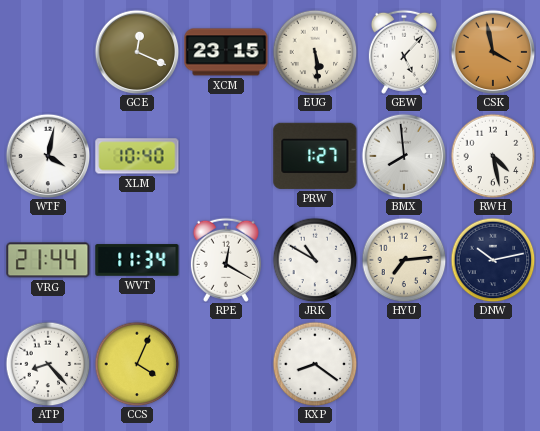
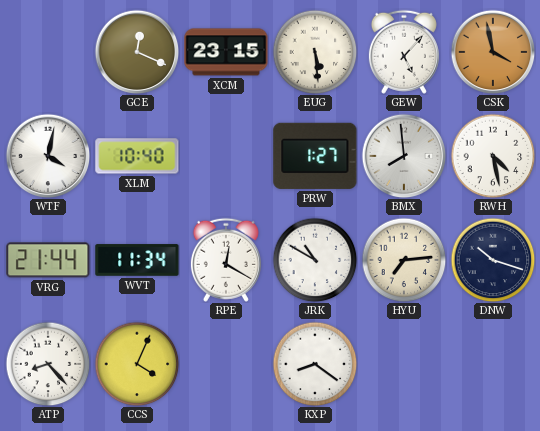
DNW: 10:13 -> 10:18 (493, 260)
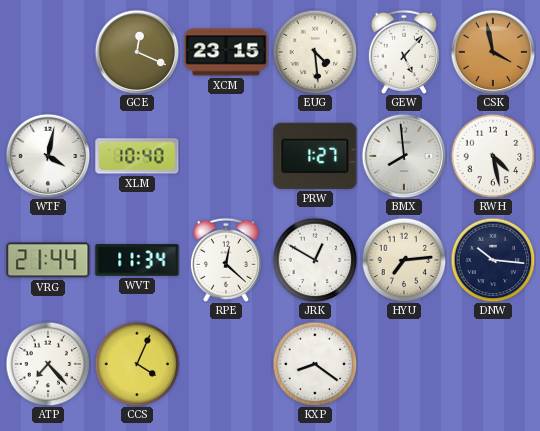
EUG: 5:29 -> 4:29 (315, 52)
RPE: 12:20 -> 12:22 (226, 260)
JRK: 10:50 -> 12:50 (315, 260)
DNW: 10:18 -> 10:16 (493, 260)
ATP: 8:23 -> 7:23 (48, 364)
